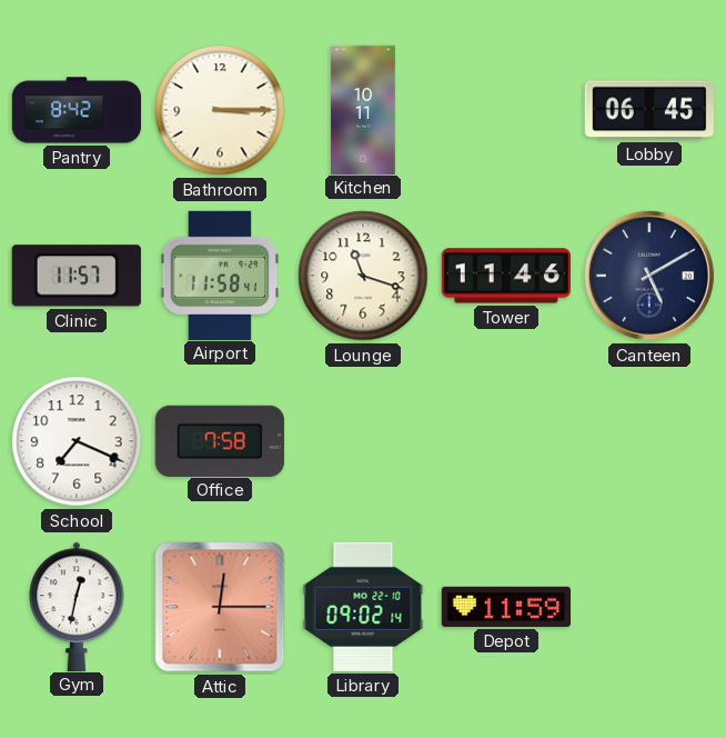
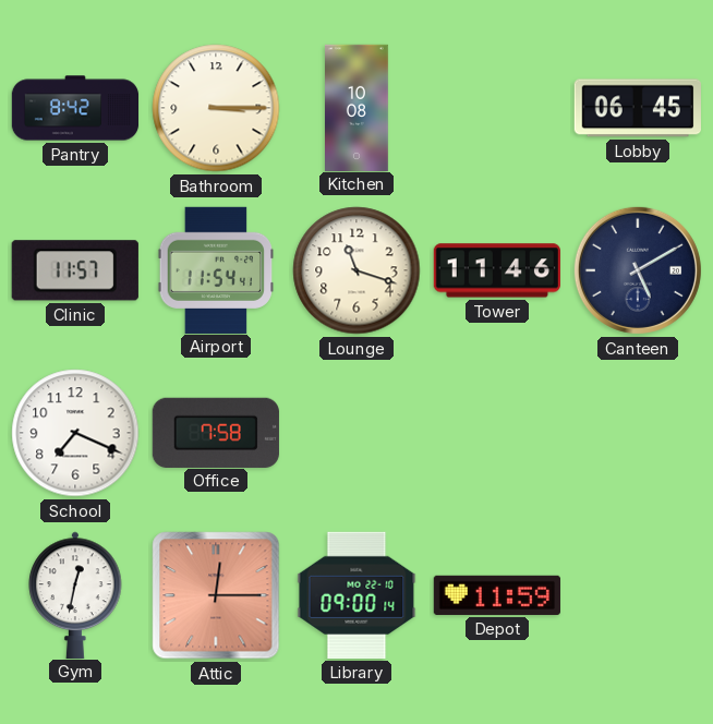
Kitchen: 10:11 -> 10:08 (358, 107)
Airport: 11:58 -> 11:54 (216, 269)
Library: 09:02 -> 09:00 (356, 595)
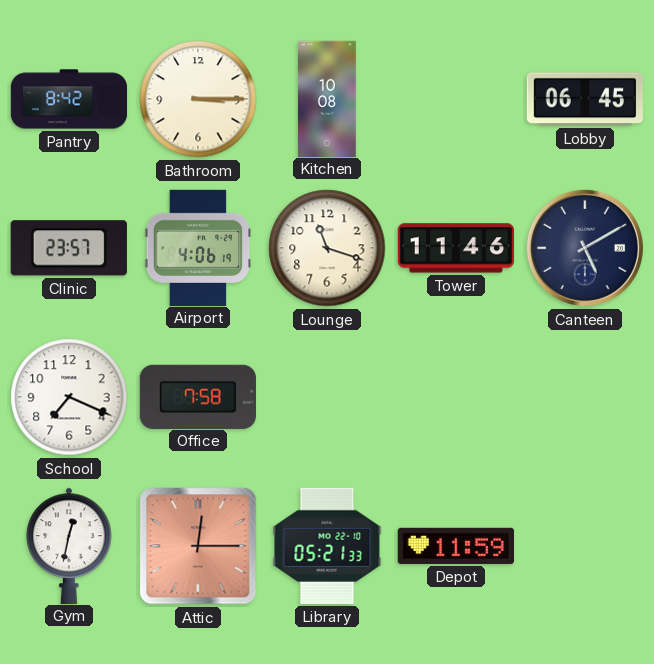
Clinic: 11:57 -> 23:57 (69, 248)
Airport: 11:54 -> 4:06 (198, 247)
Library: 09:00 -> 05:21 (327, 546)
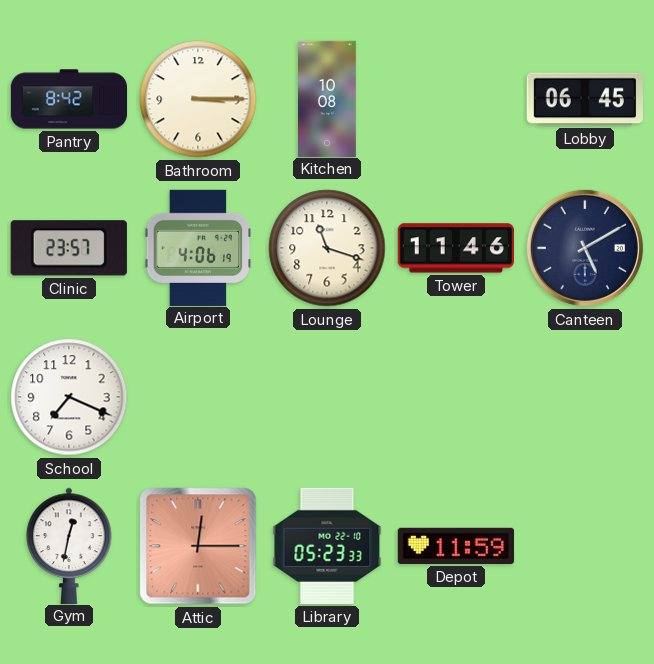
Office: 7:58 -> none (198, 396)
Library: 05:21 -> 05:23 (327, 546)
